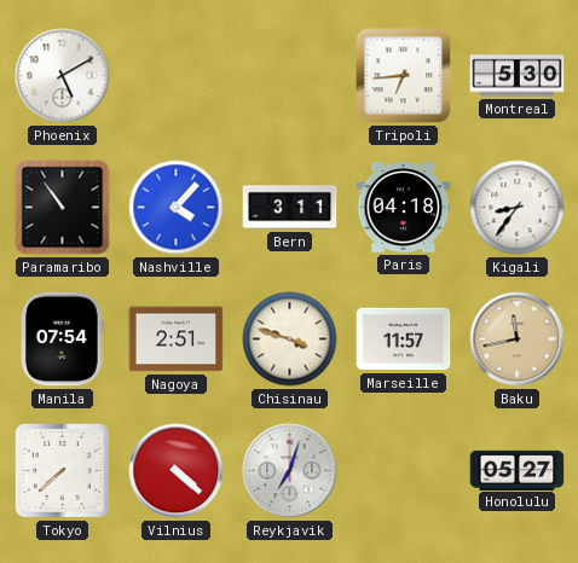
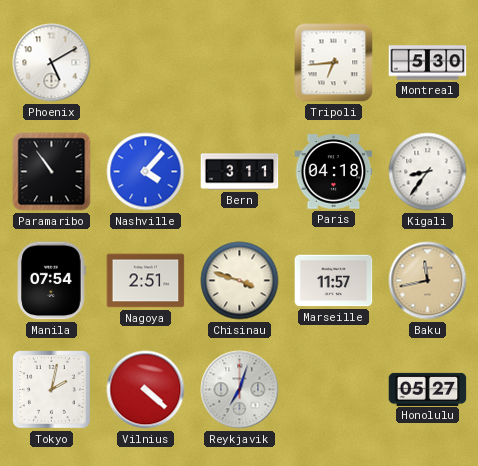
Tokyo: 7:38 -> 2:02 (52, 390)
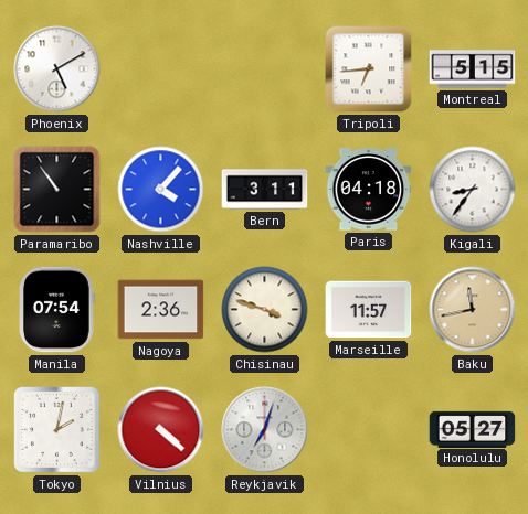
Montreal: 5:30 -> 5:15 (473, 69)
Nagoya: 2:51 -> 2:36 (161, 310)
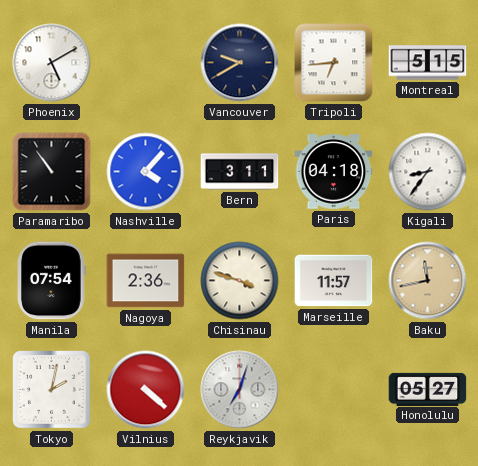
Vancouver: none -> 9:40 (240, 63)
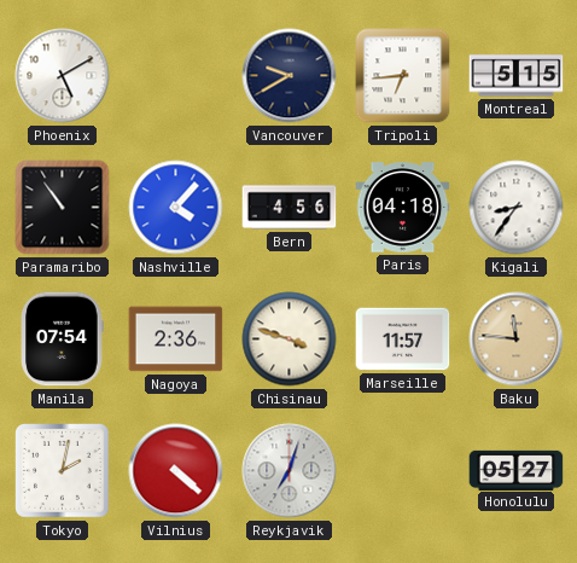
Bern: 3:11 -> 4:56 (290, 208)
Baku: 11:43 -> 11:46 (517, 339)
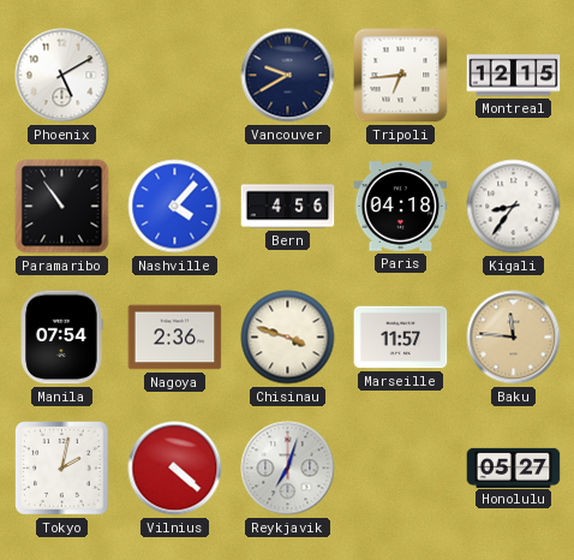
Montreal: 5:15 -> 12:15 (514, 76)
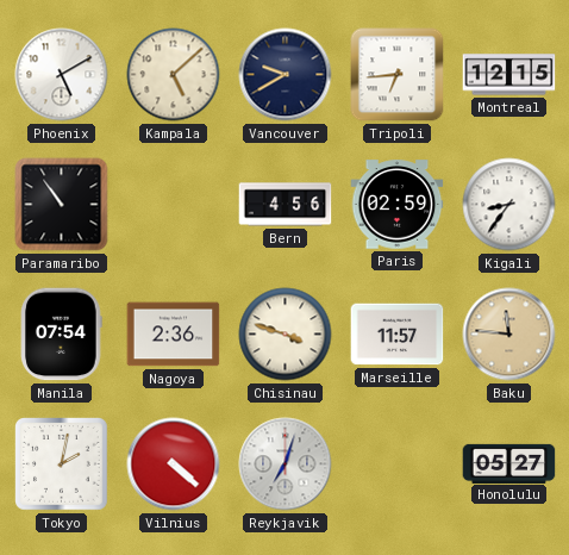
Kampala: none -> 5:08 (174, 75)
Nashville: 4:07 -> none (175, 207)
Paris: 04:18 -> 02:59 (398, 205)
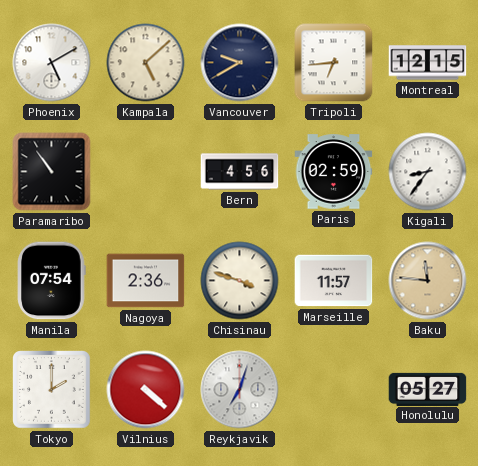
Tokyo: 2:02 -> 2:00 (52, 390)
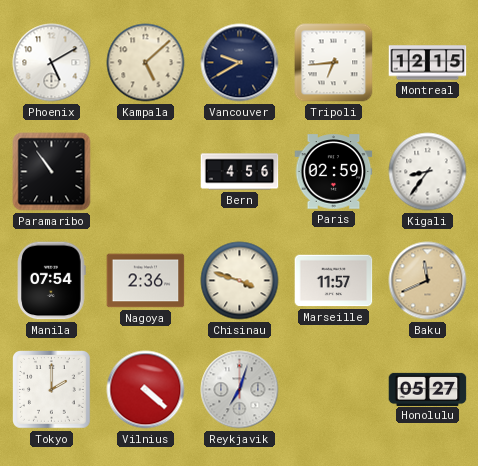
Baku: 11:46 -> 11:41 (428, 281)
